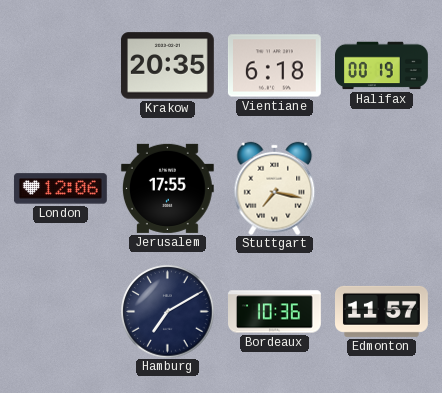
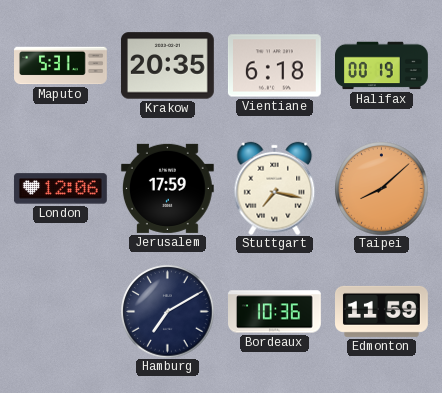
Maputo: none -> 5:31 (61, 66)
Jerusalem: 17:55 -> 17:59 (167, 188)
Taipei: none -> 8:08 (381, 188)
Edmonton: 11:57 -> 11:59 (382, 311)
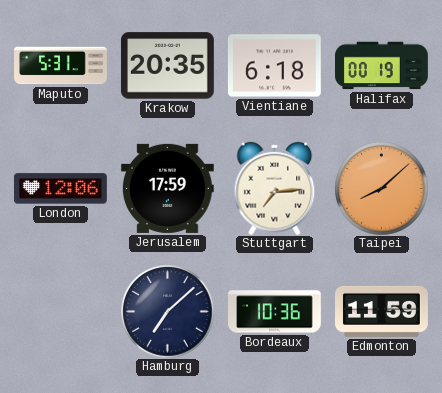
Stuttgart: 7:17 -> 7:14 (275, 188)
Hamburg: 7:10 -> 7:08 (167, 311)
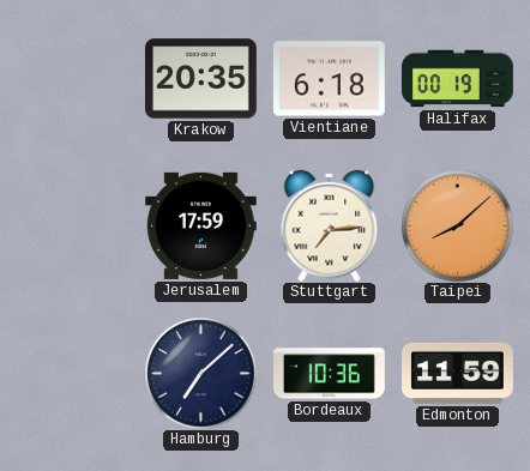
Maputo: 5:31 -> none (61, 66)
London: 12:06 -> none (60, 189)
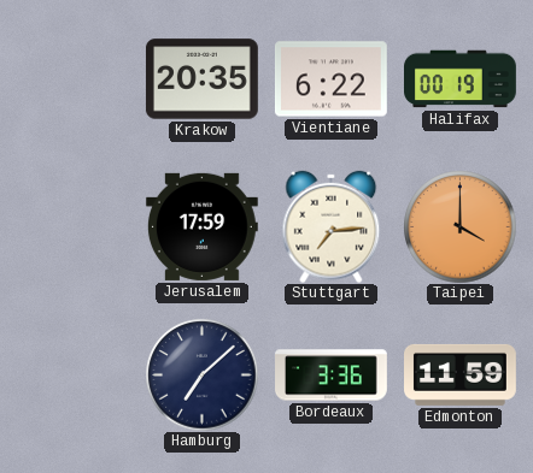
Vientiane: 6:18 -> 6:22 (330, 79)
Taipei: 8:08 -> 4:00 (459, 226)
Bordeaux: 10:36 -> 3:36 (332, 376)
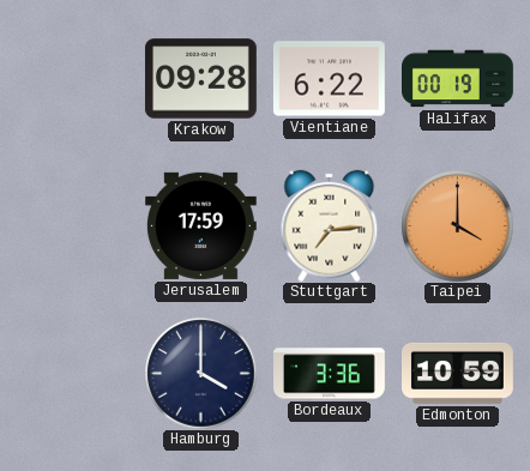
Krakow: 20:35 -> 09:28 (200, 79)
Hamburg: 7:08 -> 4:00 (200, 373)
Edmonton: 11:59 -> 10:59 (458, 373)
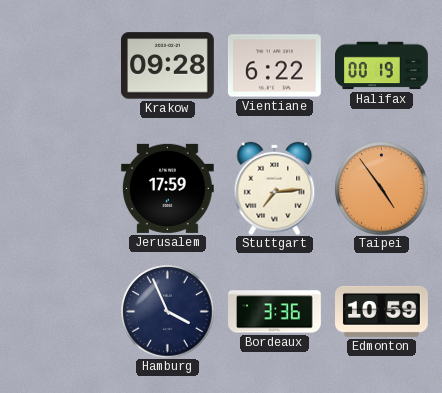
Taipei: 4:00 -> 4:54 (381, 188)
Hamburg: 4:00 -> 3:56 (167, 311)
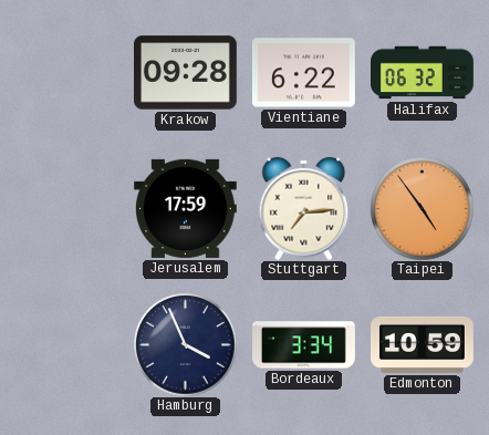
Halifax: 00:19 -> 06:32 (423, 73)
Bordeaux: 3:36 -> 3:34 (304, 345)
